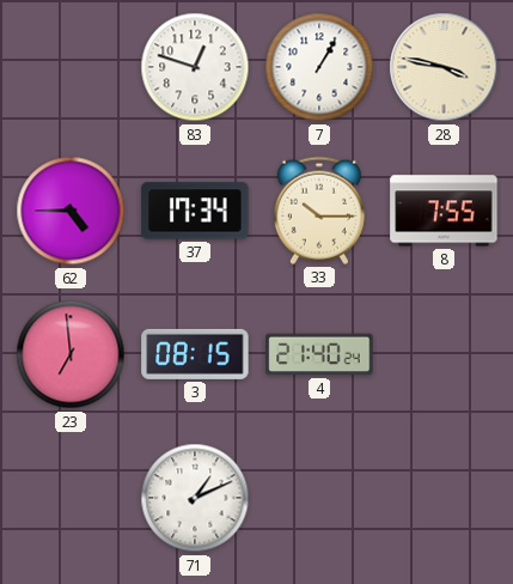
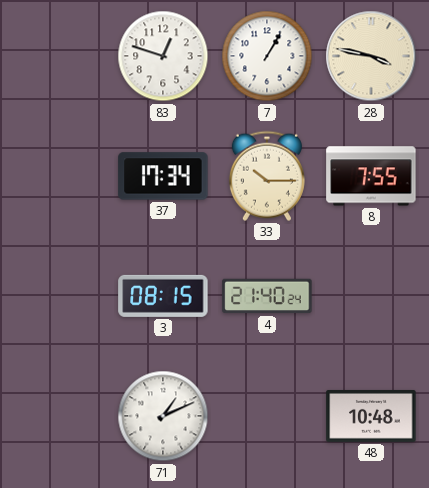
62: 4:45 -> none (71, 211)
23: 6:59 -> none (71, 354)
48: none -> 10:48 (371, 416)
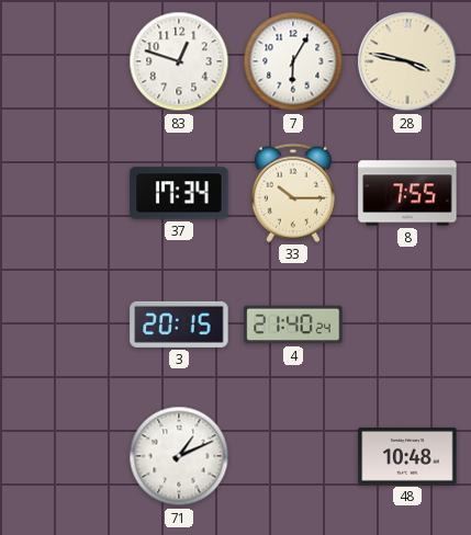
7: 1:05 -> 6:05 (293, 61)
3: 08:15 -> 20:15 (179, 325)
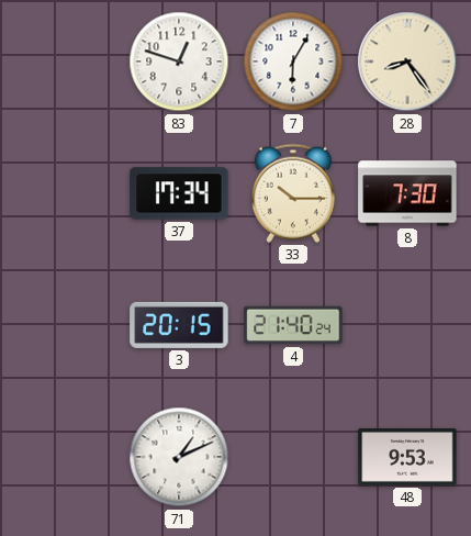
28: 3:47 -> 8:24 (407, 62)
8: 7:55 -> 7:30 (407, 193)
48: 10:48 -> 9:53 (407, 457)
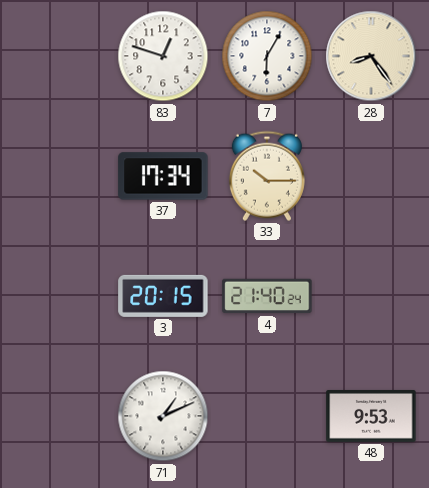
8: 7:30 -> none (407, 193)
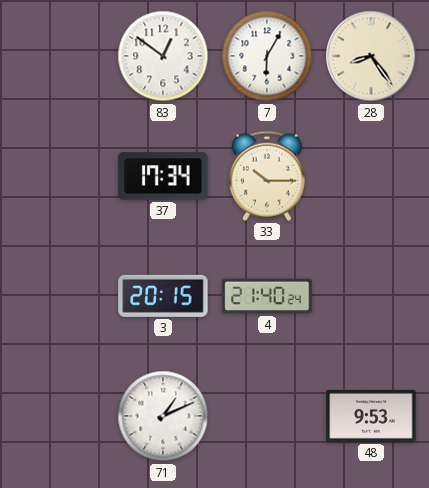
83: 12:48 -> 12:51 (163, 56)
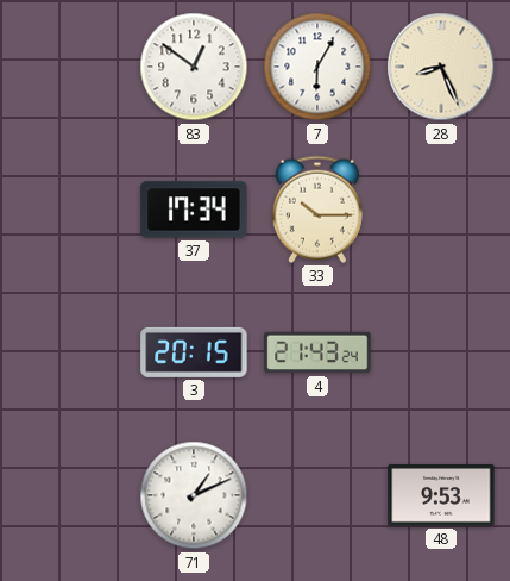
28: 8:24 -> 8:26 (441, 67)
4: 21:40 -> 21:43 (317, 352)
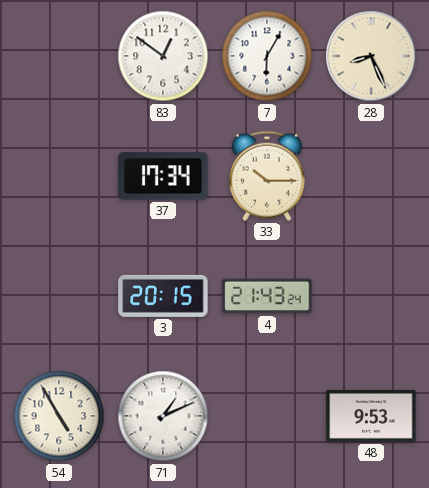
54: none -> 4:55 (59, 416)
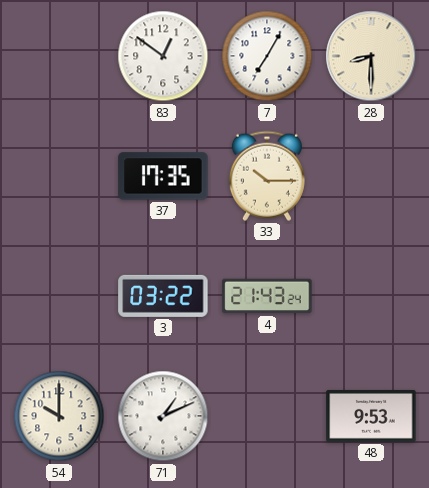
7: 6:05 -> 7:05 (267, 56)
28: 8:26 -> 8:30 (371, 56)
37: 17:34 -> 17:35 (163, 176)
3: 20:15 -> 03:22 (163, 296)
54: 4:55 -> 10:00 (59, 416)
